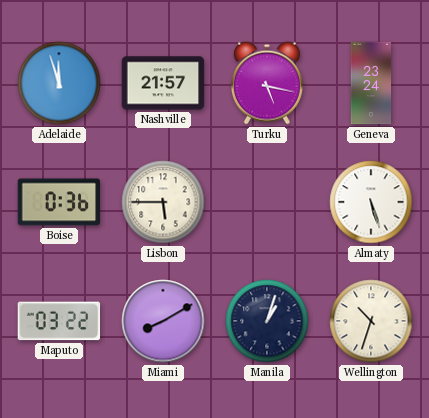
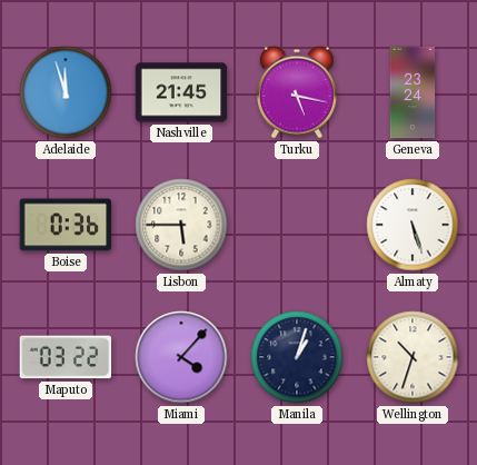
Nashville: 21:57 -> 21:45 (181, 92)
Miami: 8:10 -> 4:07 (181, 357)
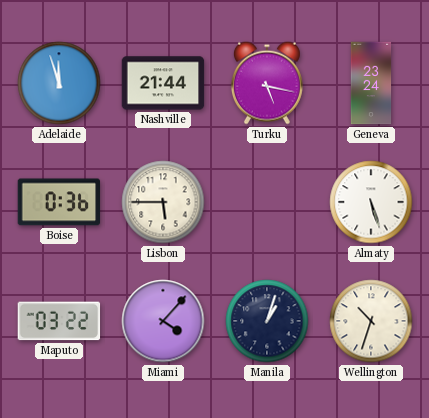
Nashville: 21:45 -> 21:44 (163, 83)
